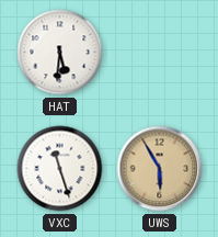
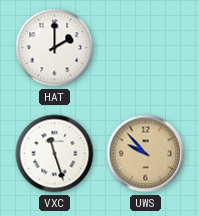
HAT: 5:31 -> 2:00 (55, 48)
UWS: 5:55 -> 9:53 (146, 154)
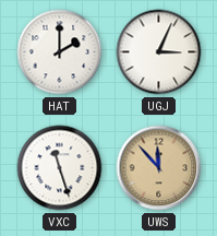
UGJ: none -> 3:04 (159, 52)
UWS: 9:53 -> 11:53 (159, 168)
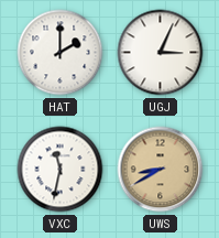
VXC: 11:27 -> 11:32 (61, 170)
UWS: 11:53 -> 8:40 (161, 170)
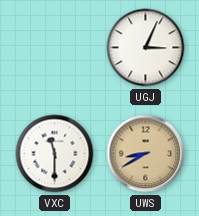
HAT: 2:00 -> none (61, 53)
VXC: 11:32 -> 11:30 (55, 154)
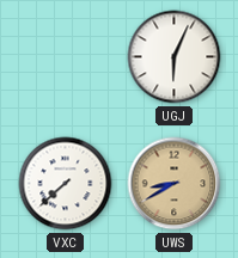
UGJ: 3:04 -> 6:04 (175, 57)
VXC: 11:30 -> 7:38 (66, 184)
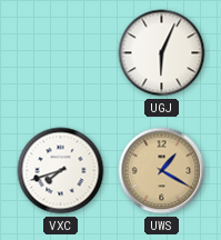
VXC: 7:38 -> 7:42 (61, 171)
UWS: 8:40 -> 1:20 (162, 171)
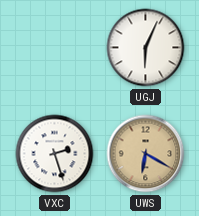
VXC: 7:42 -> 2:27 (55, 154)
UWS: 1:20 -> 6:20 (146, 154)
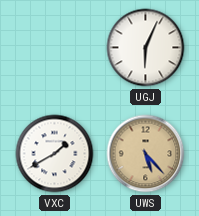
VXC: 2:27 -> 1:40 (55, 154)
UWS: 6:20 -> 5:23 (146, 154)
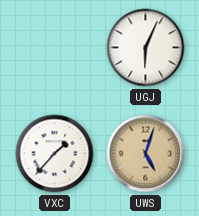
VXC: 1:40 -> 1:37 (55, 154)
UWS: 5:23 -> 5:03 (146, 154)
